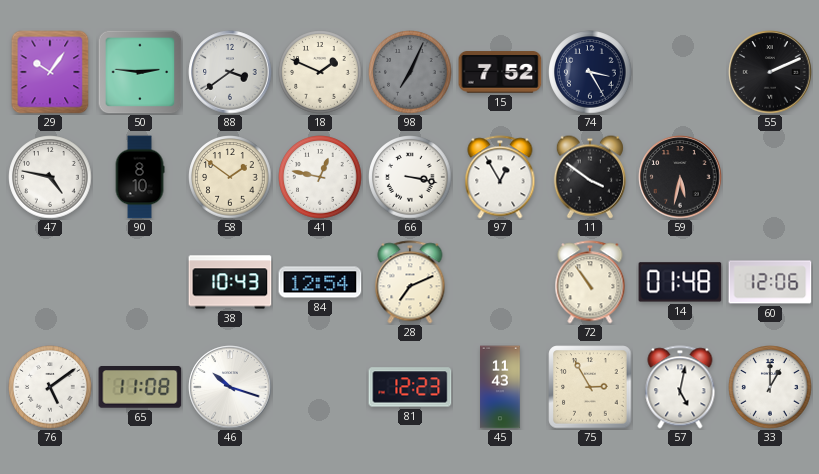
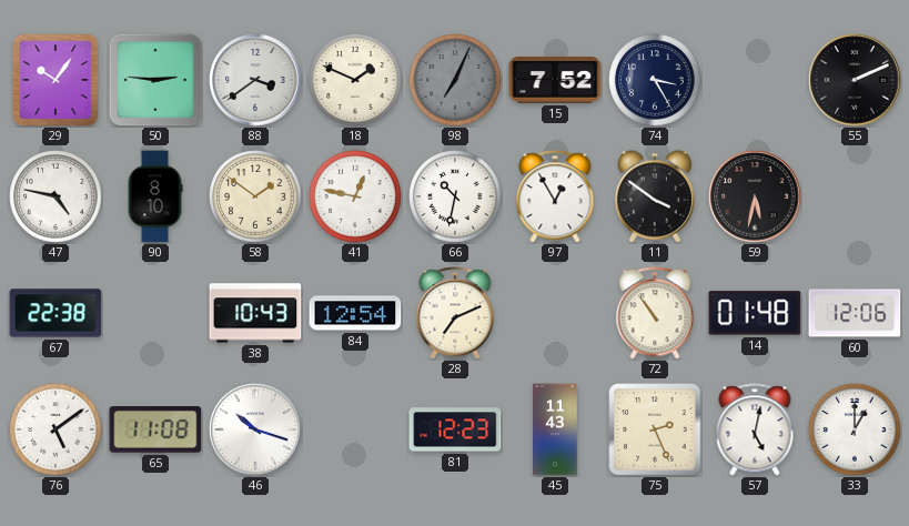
66: 3:17 -> 10:32 (455, 196)
67: none -> 22:38 (55, 313)
75: 2:55 -> 2:26 (655, 429)
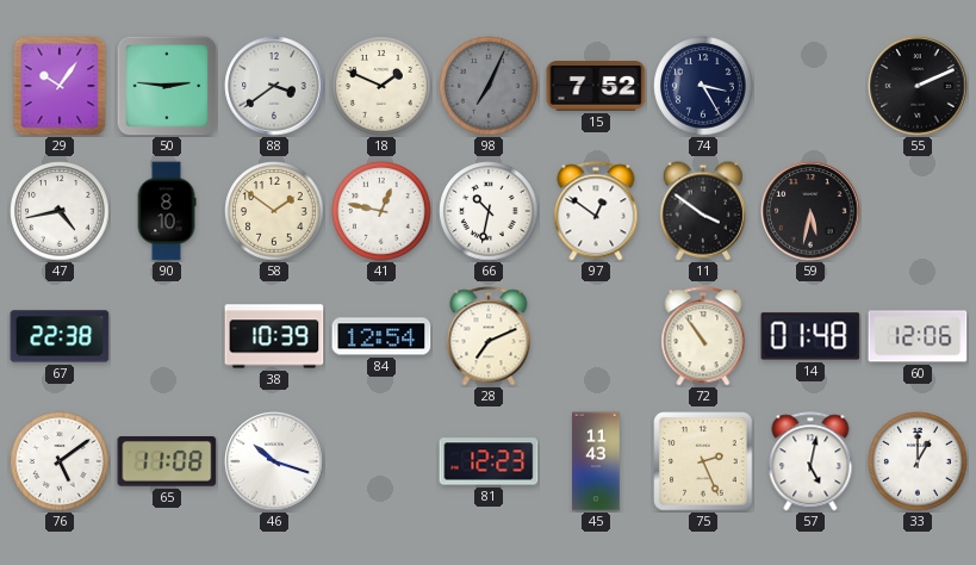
47: 4:47 -> 4:43 (60, 211)
97: 12:55 -> 12:51 (596, 211)
38: 10:43 -> 10:39 (274, 336)
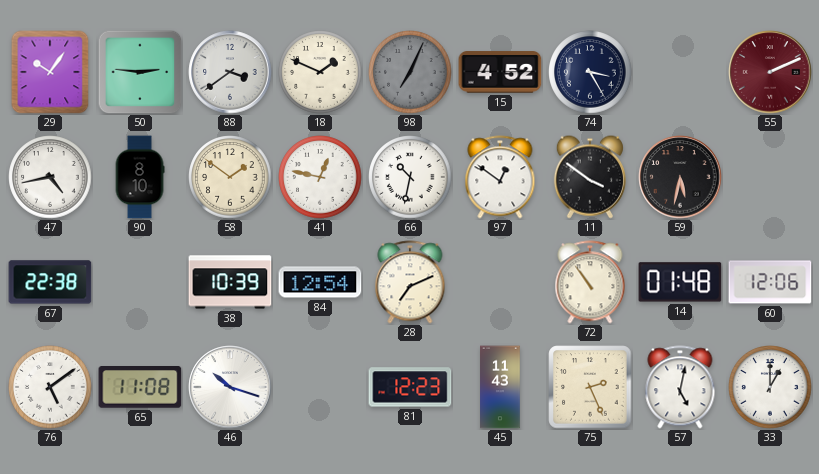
15: 7:52 -> 4:52 (500, 72)
55 dial: black -> burgundy (770, 72)
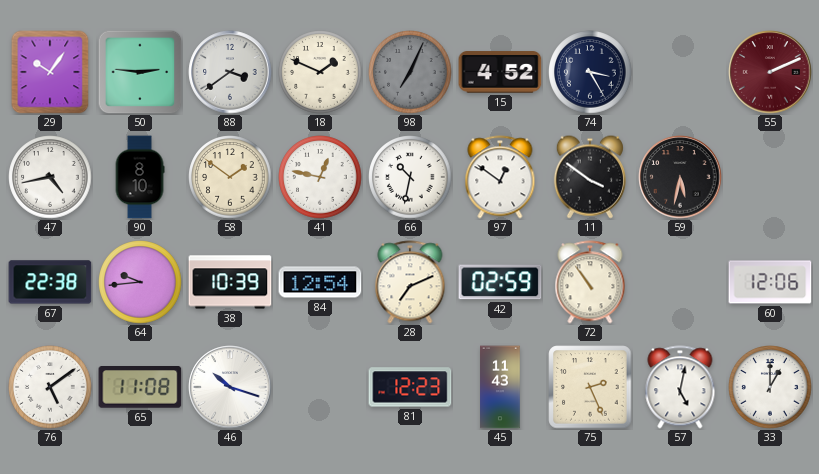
64: none -> 9:44 (140, 282)
42: none -> 02:59 (500, 282)
14: 01:48 -> none (680, 282)
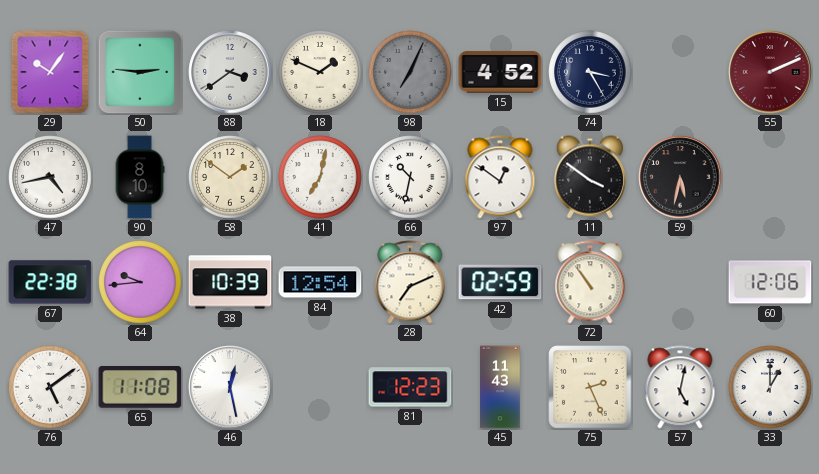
41: 12:47 -> 7:02 (320, 177)
46: 10:18 -> 12:28 (230, 387)
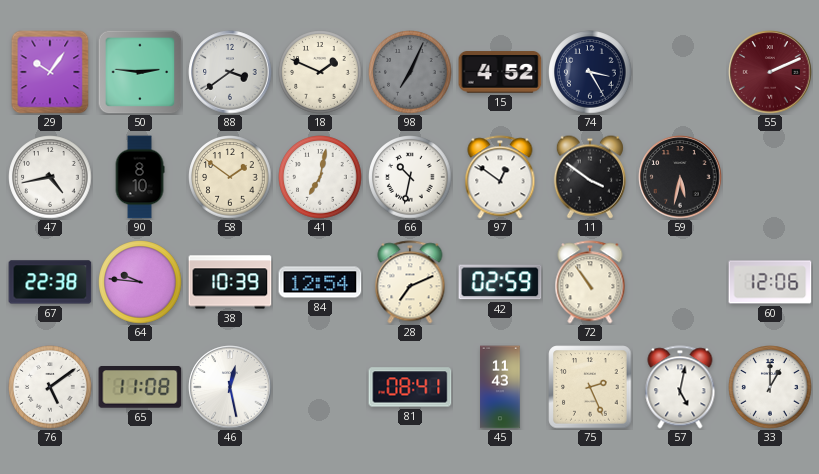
64: 9:44 -> 9:46 (140, 282)
81: 12:23 -> 08:41 (410, 387)
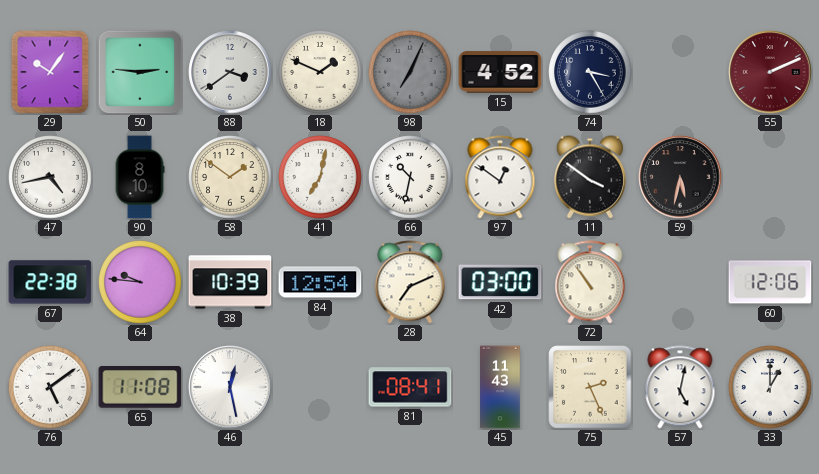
42: 02:59 -> 03:00 (500, 282)
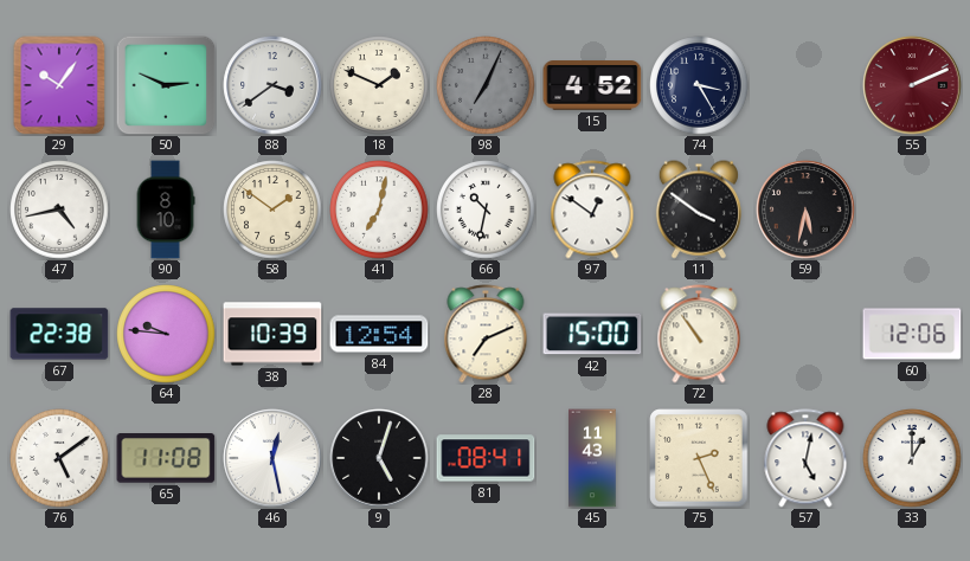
50: 2:46 -> 2:49 (166, 85)
42: 03:00 -> 15:00 (592, 334)
9: none -> 5:03 (379, 458)
